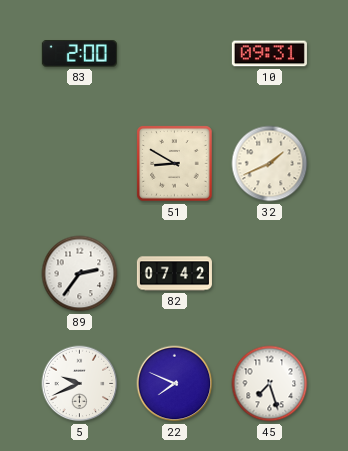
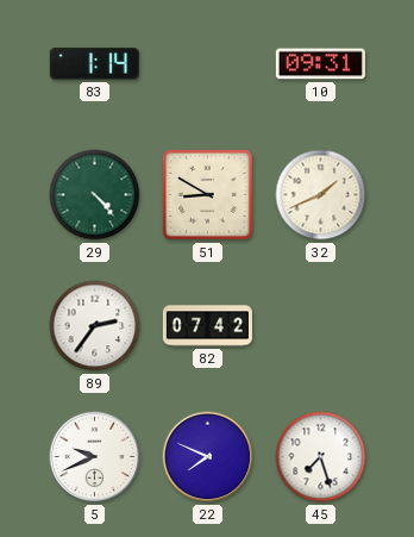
83: 2:00 -> 1:14 (94, 64)
29: none -> 4:23 (95, 195)
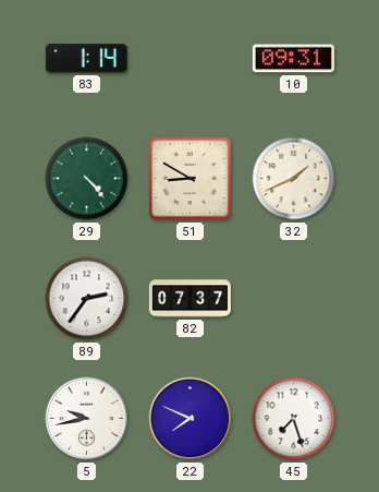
82: 07:42 -> 07:37 (189, 299)
5: 9:41 -> 9:43 (87, 419)
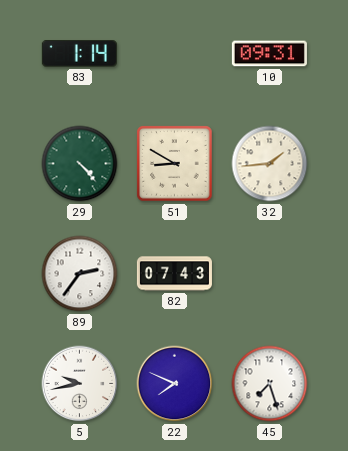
32: 1:41 -> 1:44 (270, 164)
82: 07:37 -> 07:43 (174, 274)
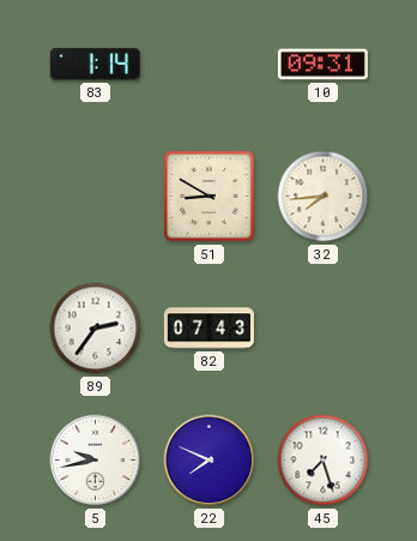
29: 4:23 -> none (80, 164)
32: 1:44 -> 7:44 (324, 197)
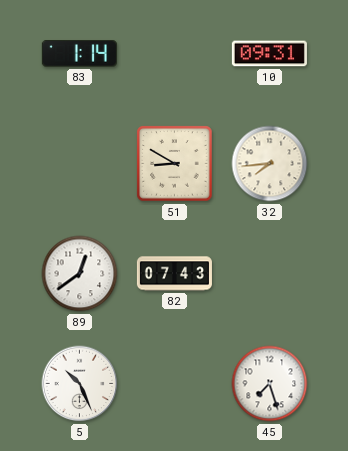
89: 2:36 -> 12:39 (80, 274)
5: 9:43 -> 10:26 (80, 384)
22: 7:49 -> none (210, 461)
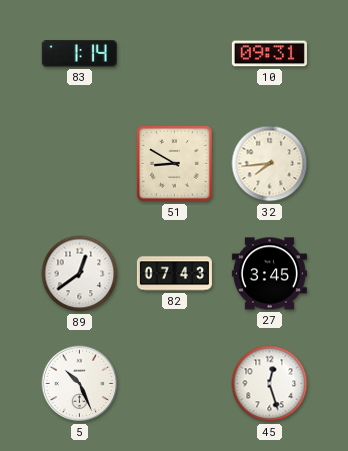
27: none -> 3:45 (269, 274)
45: 7:27 -> 12:27 (270, 384)
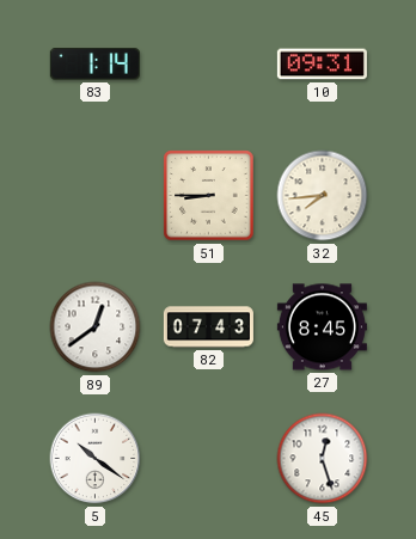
51: 8:50 -> 8:45 (209, 196)
27: 3:45 -> 8:45 (322, 327)
5: 10:26 -> 10:21 (96, 459)
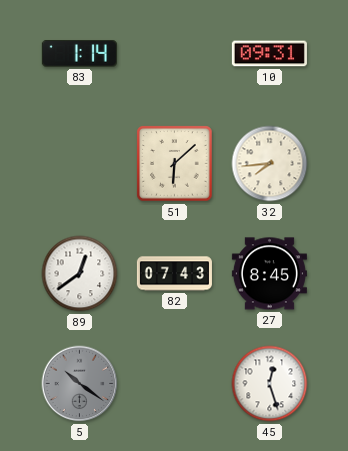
51: 8:45 -> 6:08 (175, 164)
5 dial: white -> grey (80, 384)
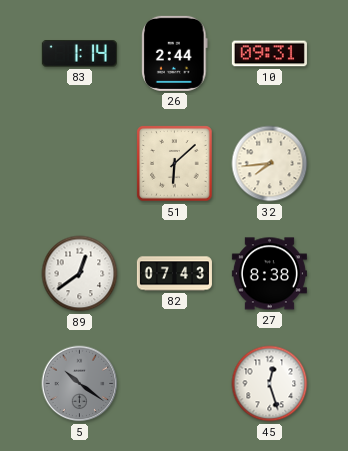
26: none -> 2:44 (175, 53)
27: 8:45 -> 8:38 (269, 274)
